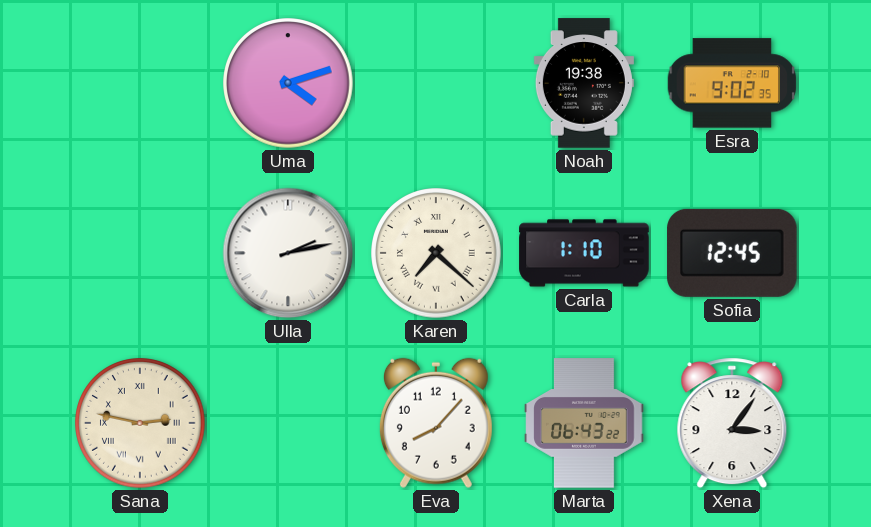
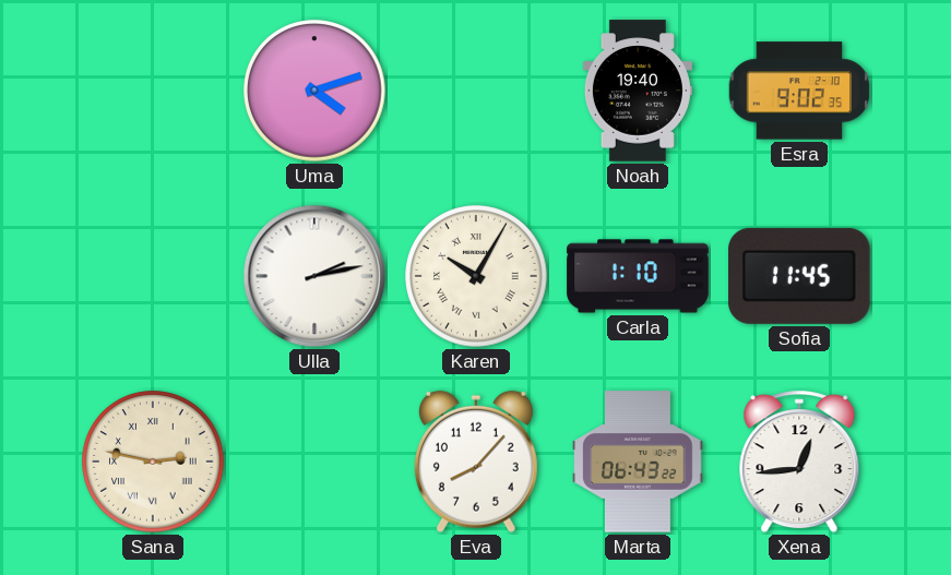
Noah: 19:38 -> 19:40 (638, 91)
Karen: 7:22 -> 10:05 (476, 276)
Sofia: 12:45 -> 11:45 (799, 276)
Xena: 3:06 -> 12:44 (799, 462)
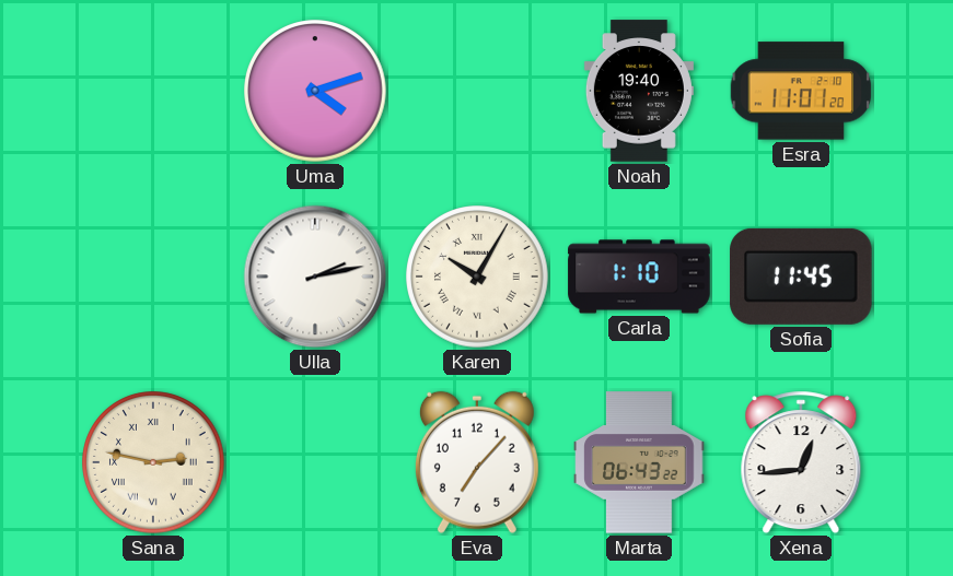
Esra: 9:02 -> 11:01 (801, 91)
Eva: 8:07 -> 7:07 (477, 462)
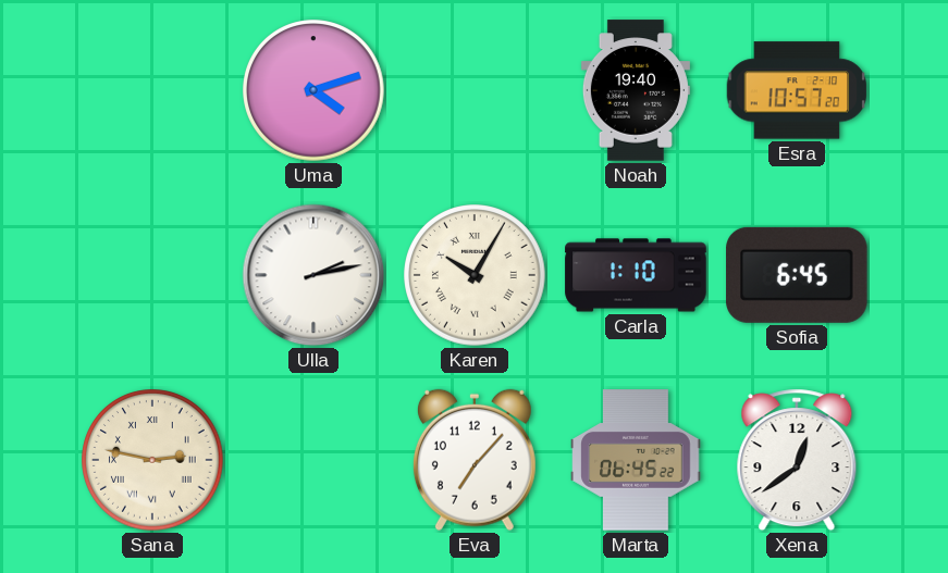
Esra: 11:01 -> 10:57 (797, 90)
Sofia: 11:45 -> 6:45 (797, 275)
Marta: 06:43 -> 06:45 (636, 460)
Xena: 12:44 -> 12:39 (797, 460)
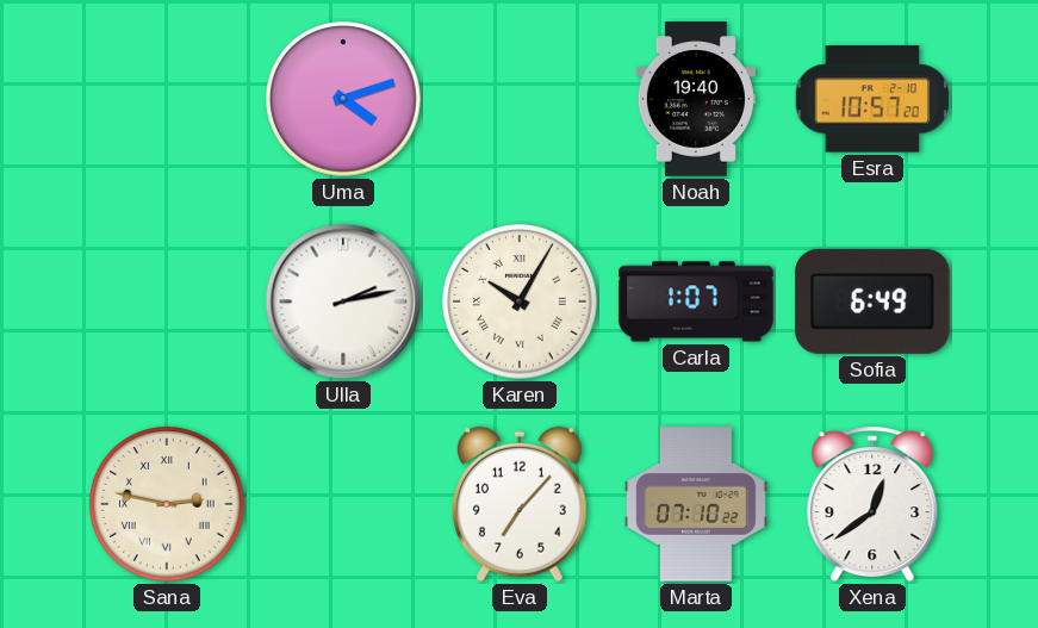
Carla: 1:10 -> 1:07 (696, 301)
Sofia: 6:45 -> 6:49 (872, 301)
Marta: 06:45 -> 07:10 (696, 504)
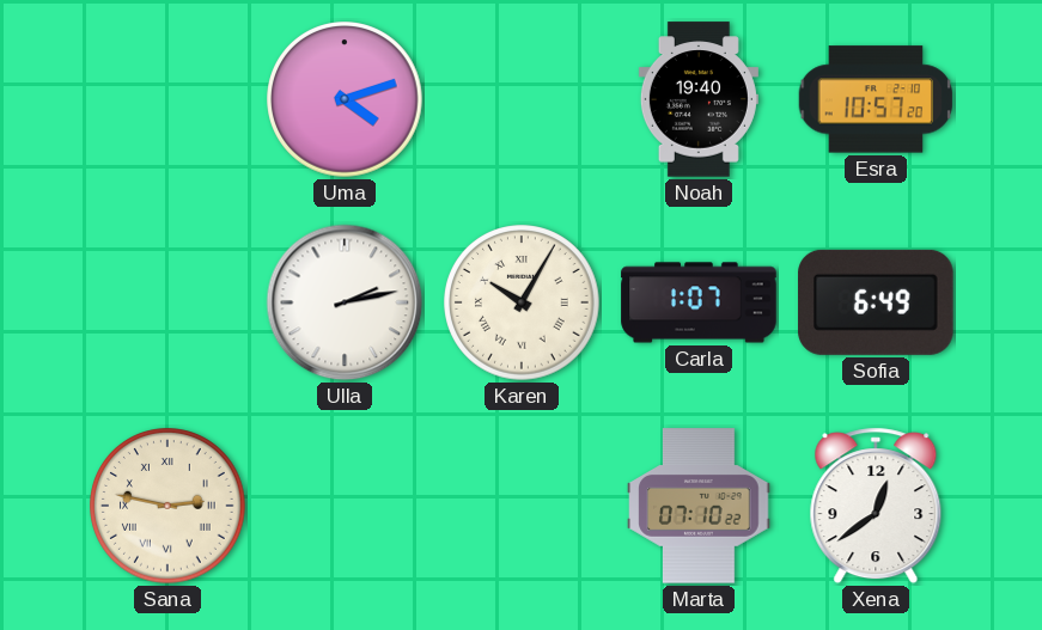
Eva: 7:07 -> none (520, 504)
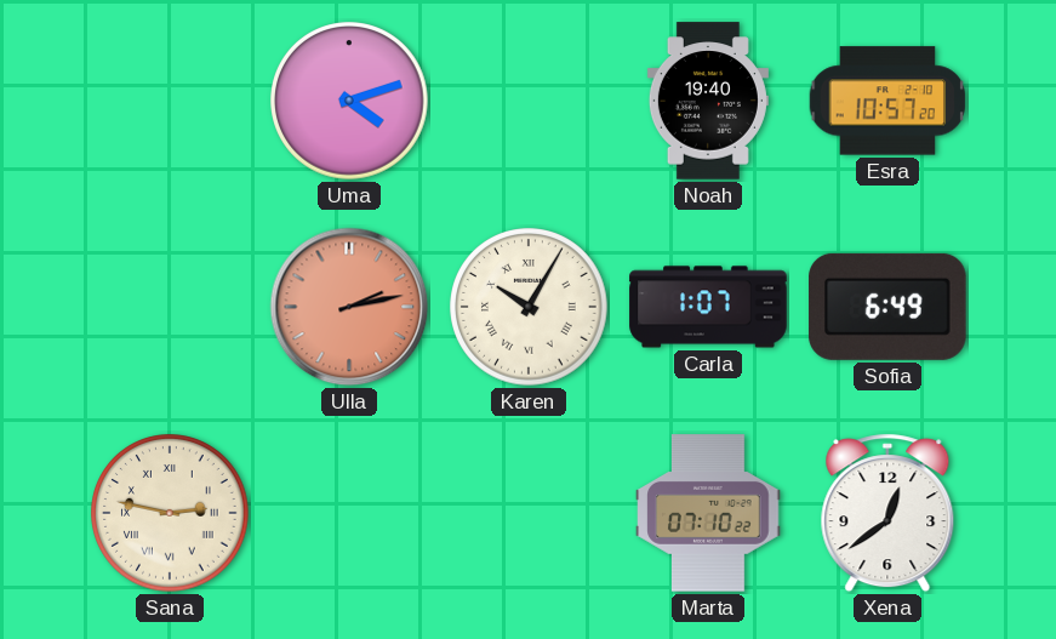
Ulla dial: white -> salmon (349, 307)
